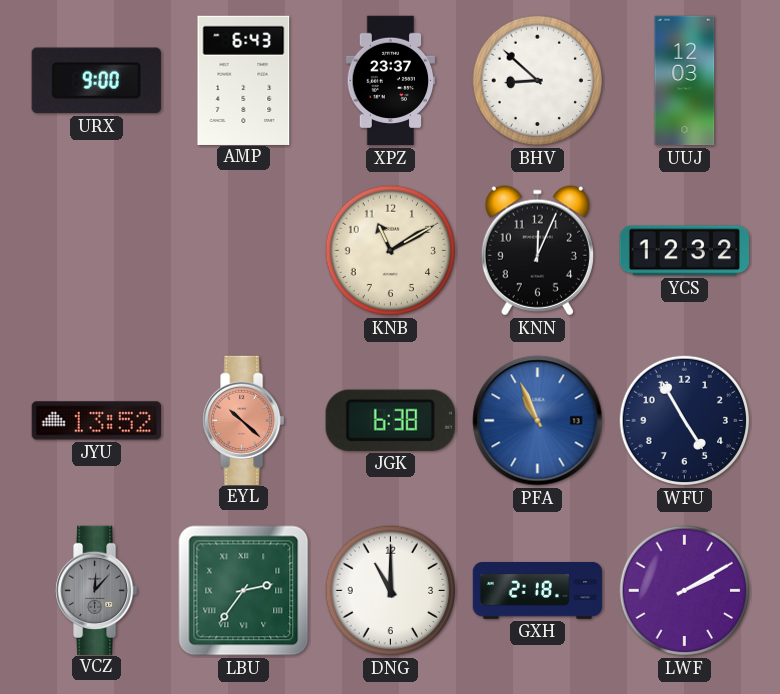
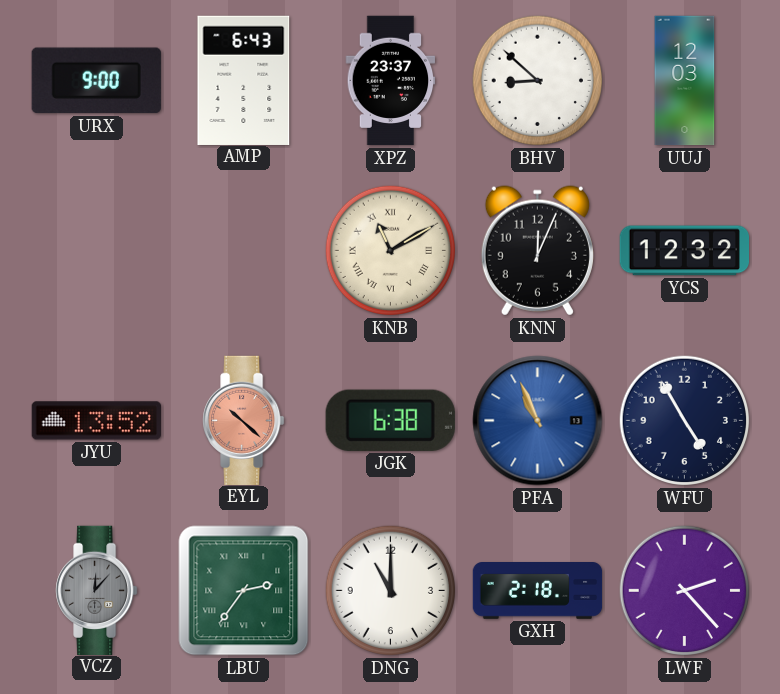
KNB numerals: Arabic -> Roman (391, 251)
LWF: 2:10 -> 2:23 (685, 591)
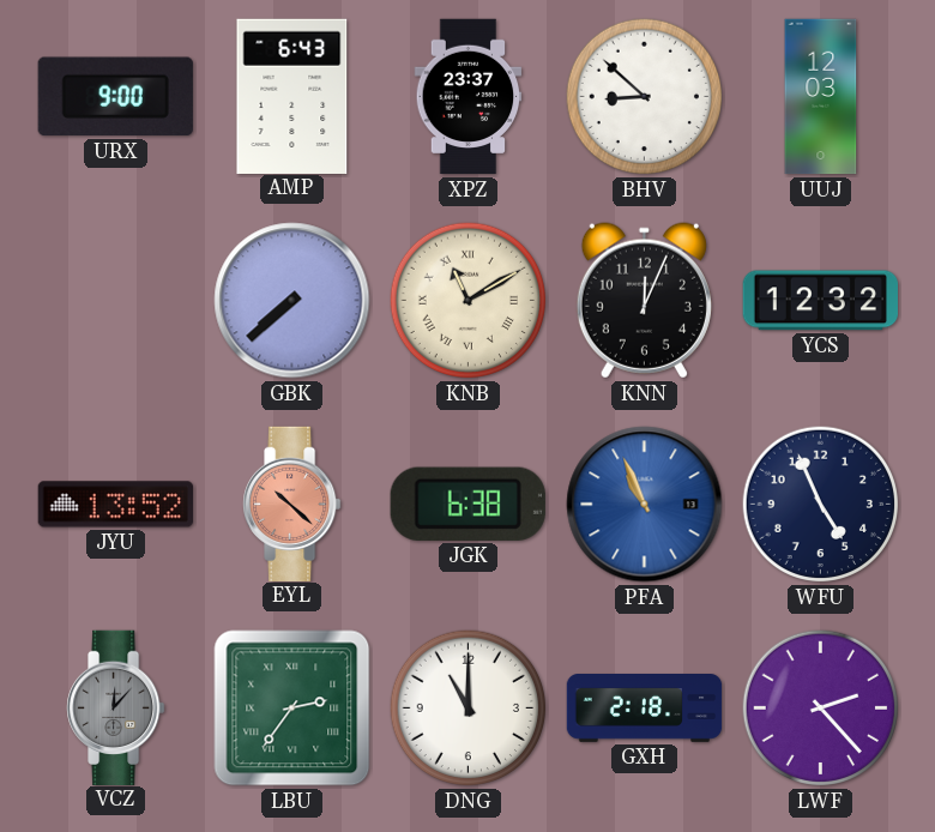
GBK: none -> 7:38 (292, 301)
WFU: 4:55 -> 4:56 (821, 505)
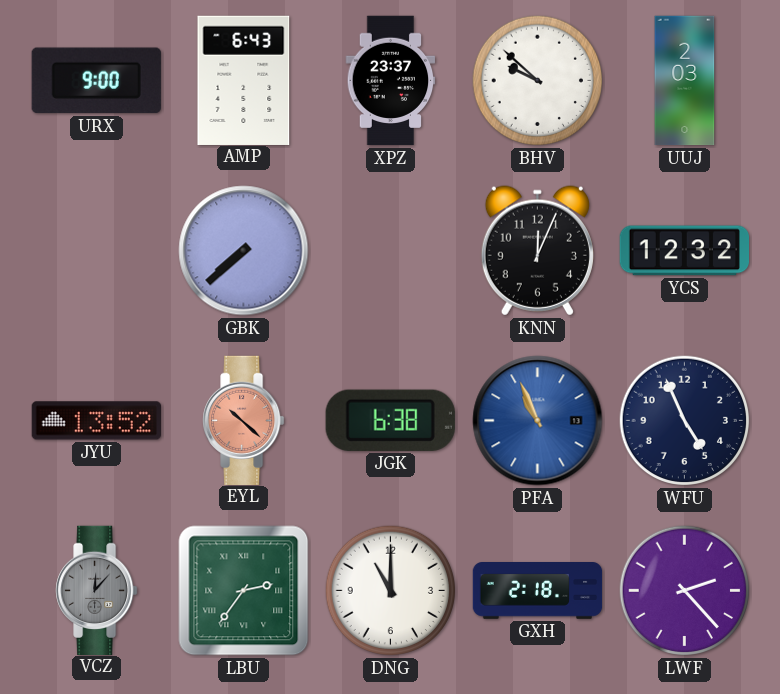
BHV: 8:52 -> 9:52 (538, 81)
UUJ: 12:03 -> 2:03 (685, 81)
KNB: 11:10 -> none (469, 301)
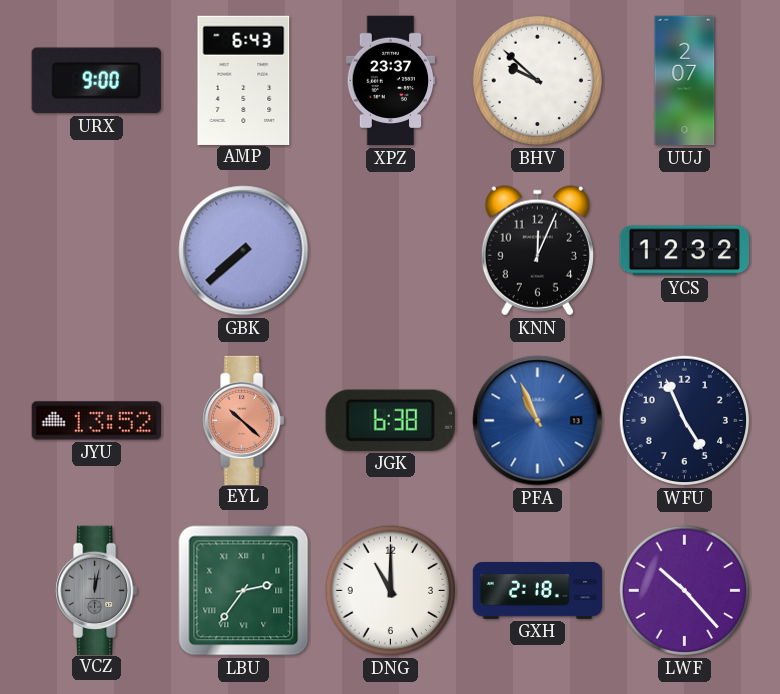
UUJ: 2:03 -> 2:07 (685, 81)
VCZ: 12:07 -> 12:02 (97, 590)
LWF: 2:23 -> 10:23 (685, 591)
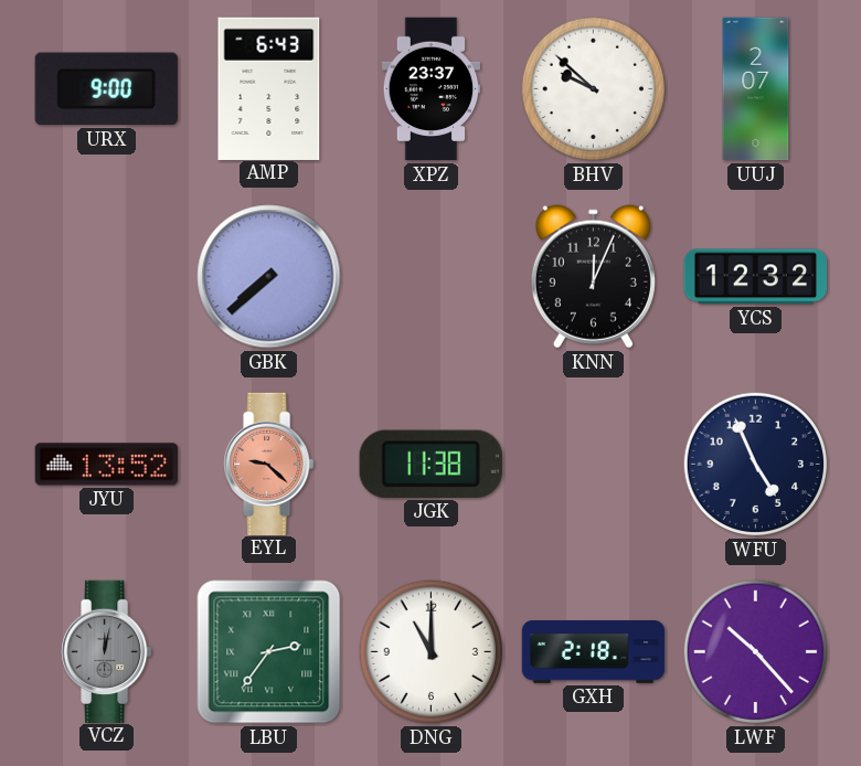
EYL: 10:22 -> 9:22 (269, 464)
JGK: 6:38 -> 11:38 (431, 464)
PFA: 10:56 -> none (538, 421)
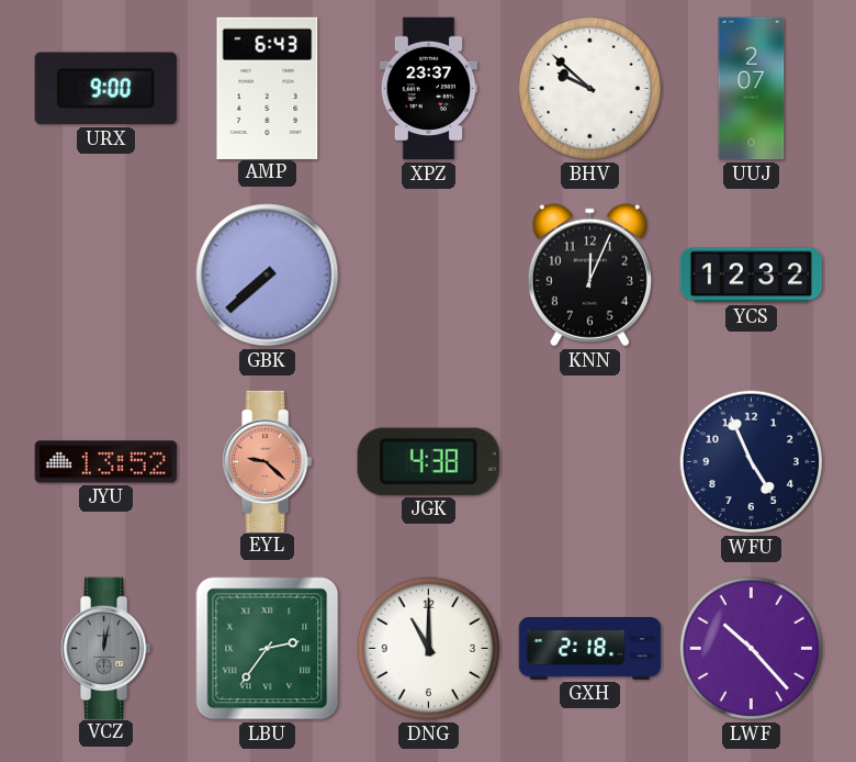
JGK: 11:38 -> 4:38 (428, 461)
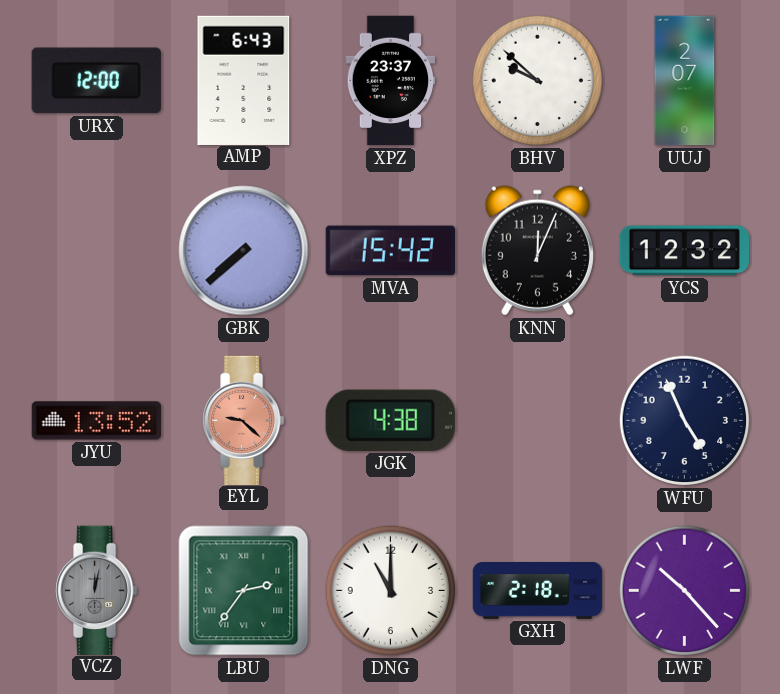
URX: 9:00 -> 12:00 (96, 81)
MVA: none -> 15:42 (390, 251)
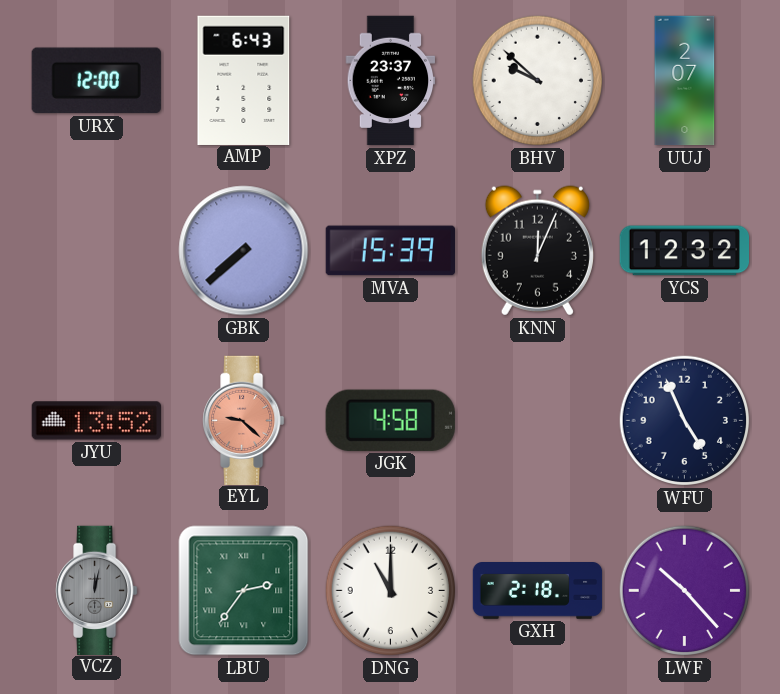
MVA: 15:42 -> 15:39 (390, 251)
JGK: 4:38 -> 4:58 (390, 420)
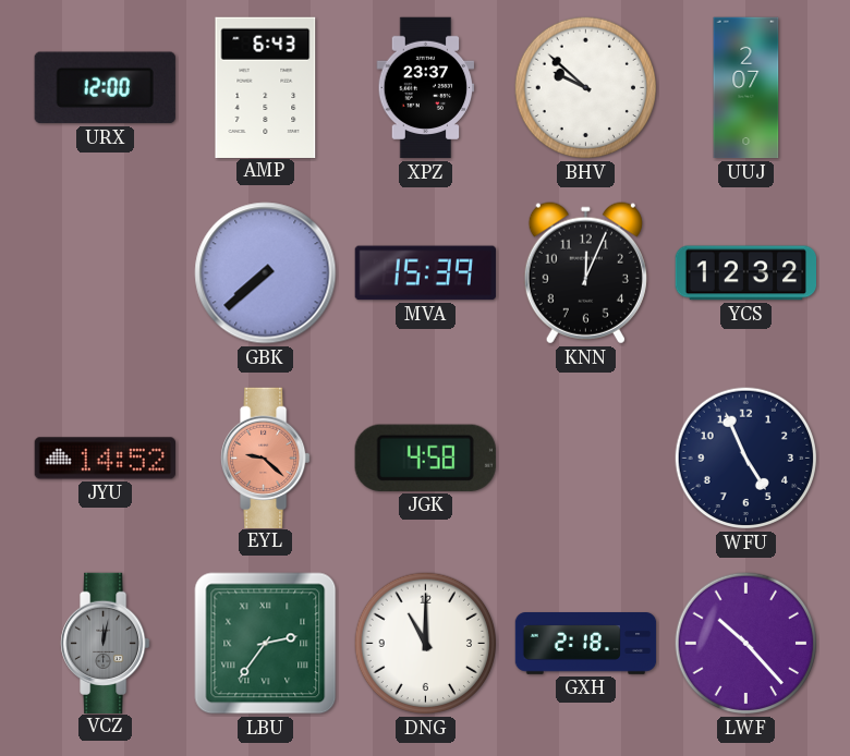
JYU: 13:52 -> 14:52 (105, 459)
